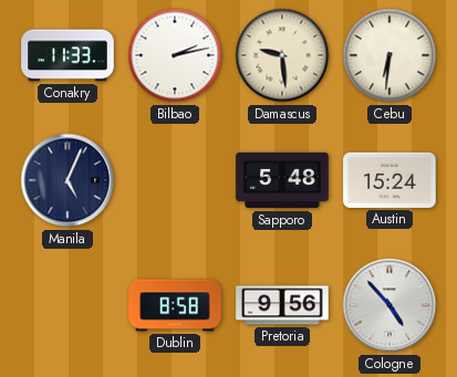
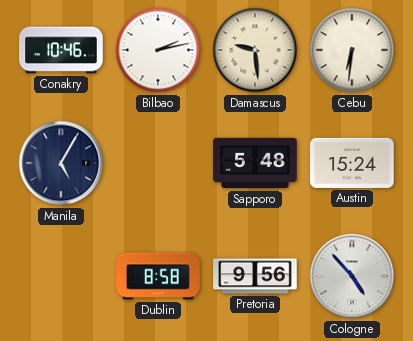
Conakry: 11:33 -> 10:46 (61, 50)
Manila: 5:04 -> 5:05 (61, 163)
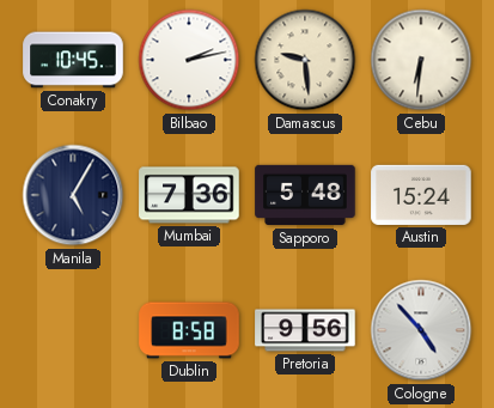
Conakry: 10:46 -> 10:45 (73, 60)
Mumbai: none -> 7:36 (189, 195)
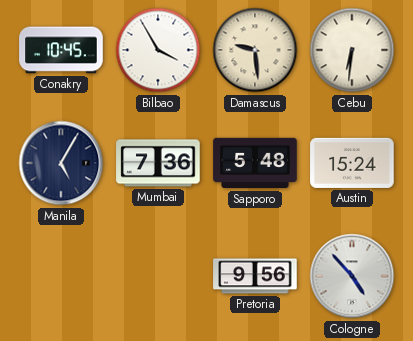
Bilbao: 2:13 -> 3:55 (158, 50)
Dublin: 8:58 -> none (189, 330)
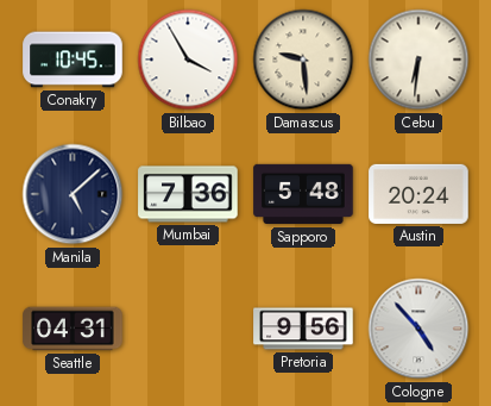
Manila: 5:05 -> 5:08 (73, 194)
Austin: 15:24 -> 20:24 (418, 194)
Seattle: none -> 04:31 (73, 329)
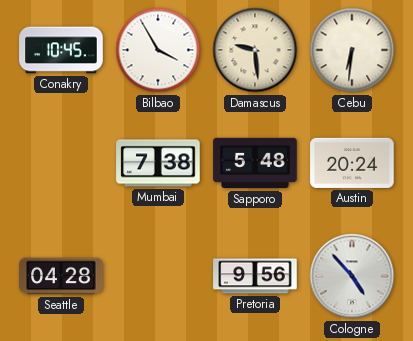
Manila: 5:08 -> none (73, 194)
Mumbai: 7:36 -> 7:38 (158, 163)
Seattle: 04:31 -> 04:28 (61, 276)
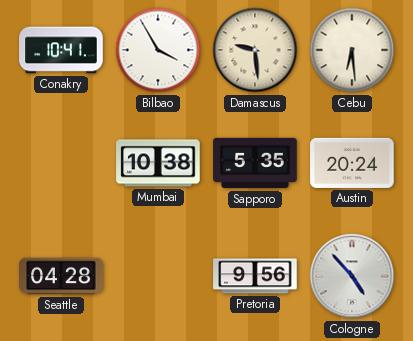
Conakry: 10:45 -> 10:41 (61, 50)
Cebu: 6:31 -> 6:29 (352, 50)
Mumbai: 7:38 -> 10:38 (158, 163)
Sapporo: 5:48 -> 5:35 (255, 163)
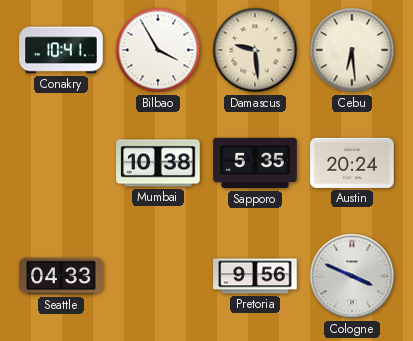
Seattle: 04:28 -> 04:33 (61, 276)
Cologne: 4:53 -> 3:49 (352, 276)
